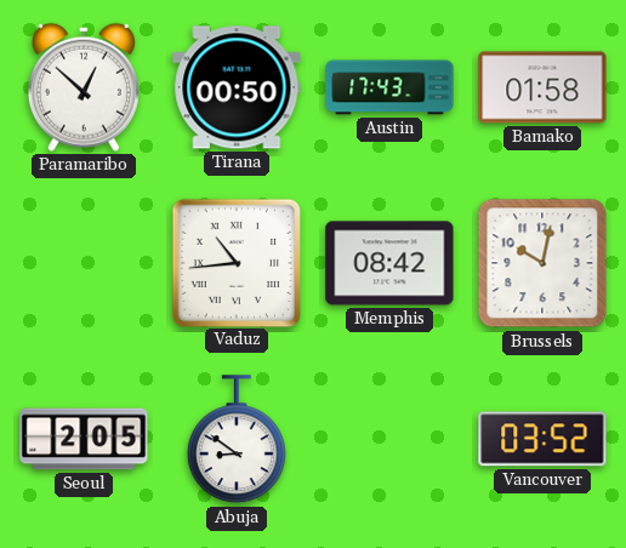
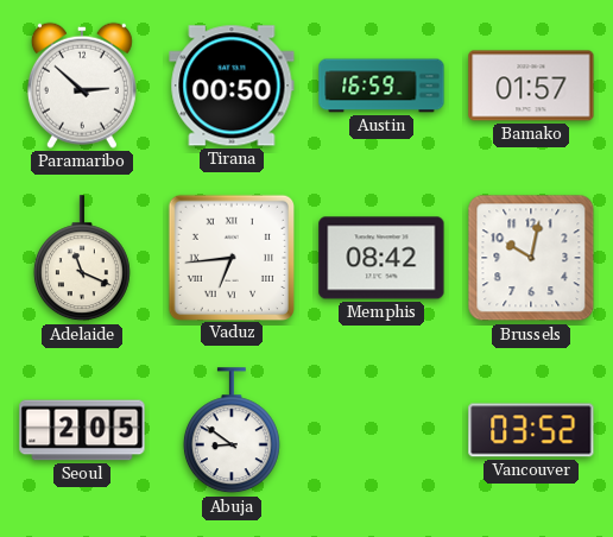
Paramaribo: 12:52 -> 2:52 (82, 86)
Austin: 17:43 -> 16:59 (381, 86)
Bamako: 01:58 -> 01:57 (531, 86)
Adelaide: none -> 11:19 (82, 259)
Vaduz: 10:44 -> 6:44 (230, 257)
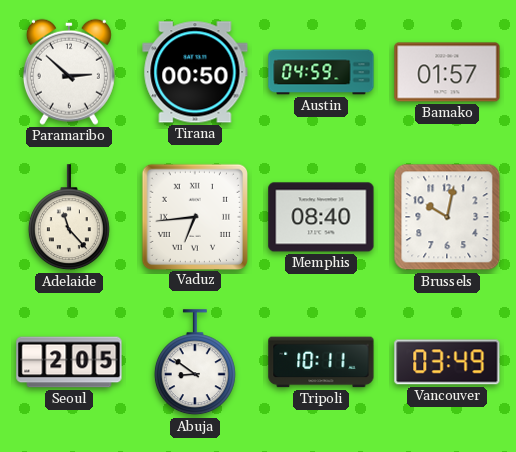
Austin: 16:59 -> 04:59 (321, 72)
Adelaide: 11:19 -> 11:23 (69, 218)
Memphis: 08:42 -> 08:40 (321, 217)
Tripoli: none -> 10:11 (321, 362)
Vancouver: 03:52 -> 03:49 (447, 362)
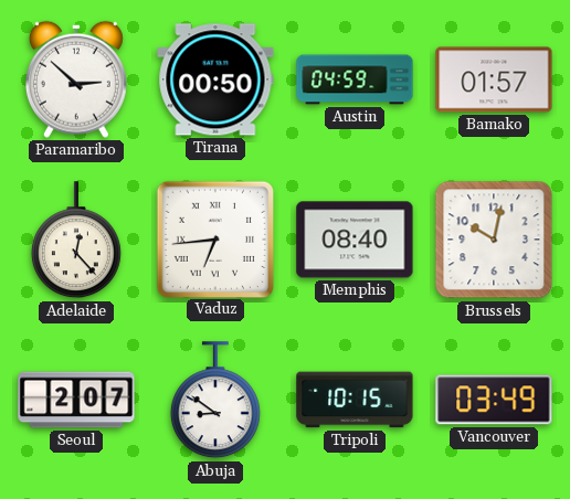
Adelaide: 11:23 -> 12:23 (76, 241)
Seoul: 2:05 -> 2:07 (76, 400)
Tripoli: 10:11 -> 10:15 (355, 400)
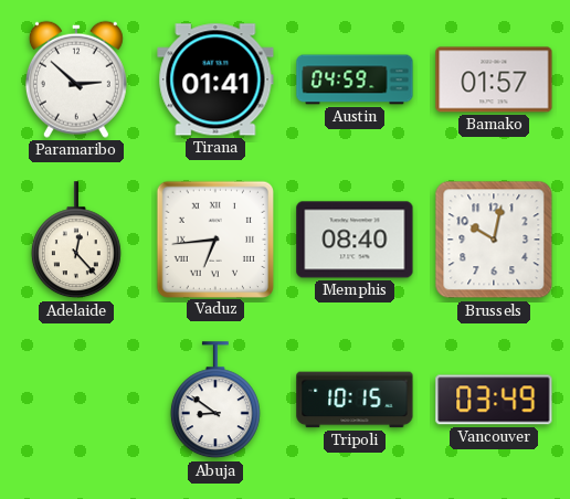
Tirana: 00:50 -> 01:41 (215, 79)
Seoul: 2:07 -> none (76, 400)
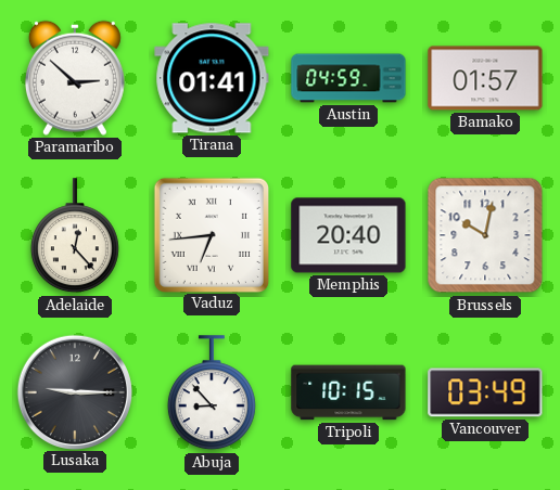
Memphis: 08:40 -> 20:40 (348, 235)
Lusaka: none -> 9:15 (74, 391)
Abuja: 8:51 -> 8:53 (212, 394)
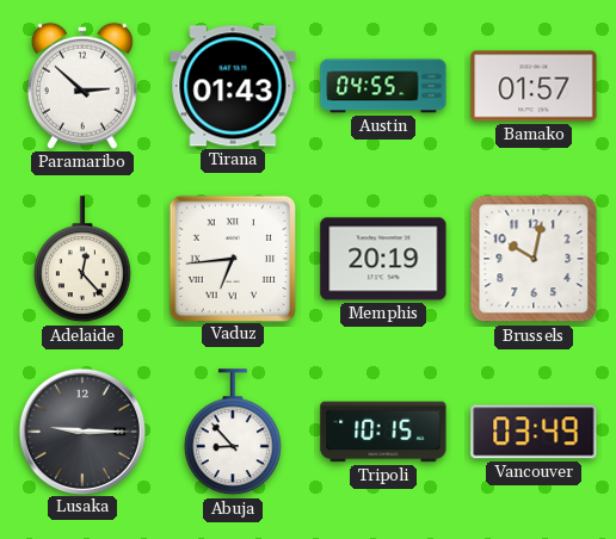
Tirana: 01:41 -> 01:43 (233, 86)
Austin: 04:59 -> 04:55 (383, 86)
Memphis: 20:40 -> 20:19 (383, 259)
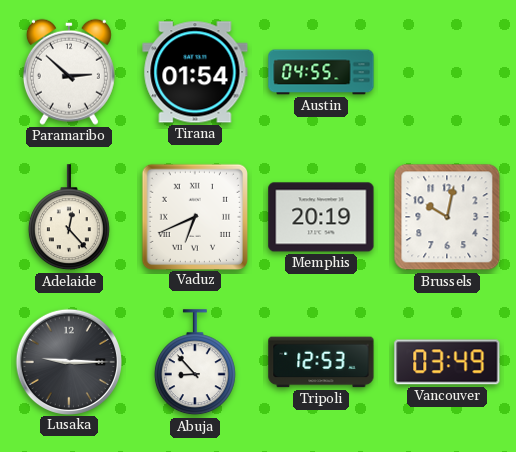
Tirana: 01:43 -> 01:54 (195, 72)
Bamako: 01:57 -> none (534, 86)
Vaduz: 6:44 -> 6:41 (194, 216)
Tripoli: 10:15 -> 12:53 (321, 362)
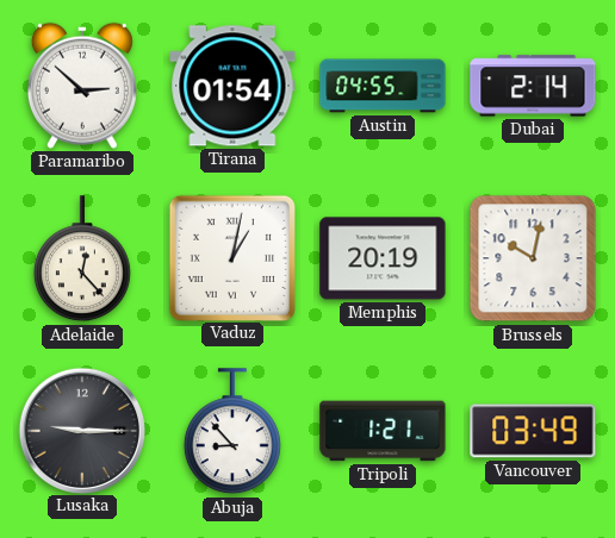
Dubai: none -> 2:14 (533, 86)
Vaduz: 6:41 -> 1:02 (231, 257)
Tripoli: 12:53 -> 1:21 (383, 431)
